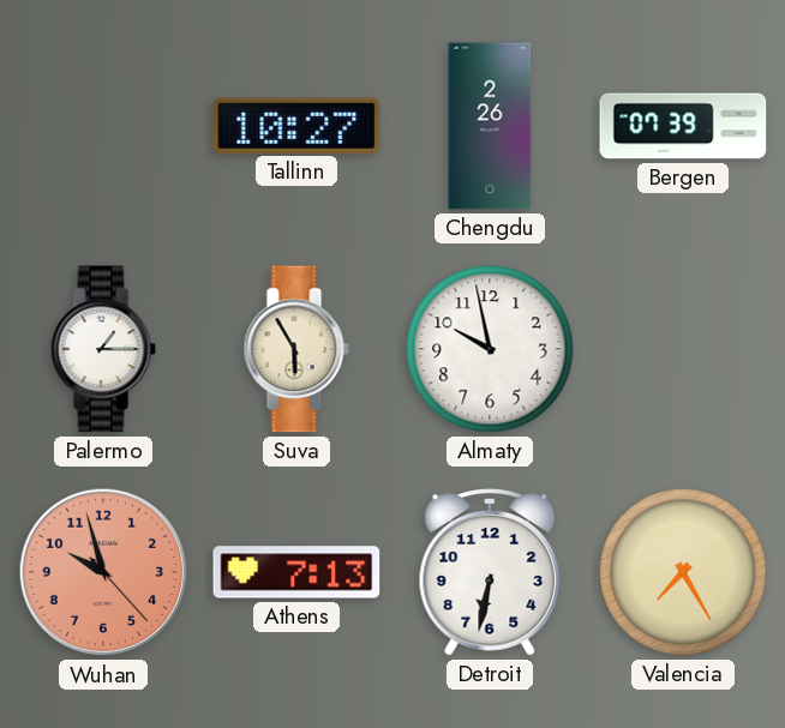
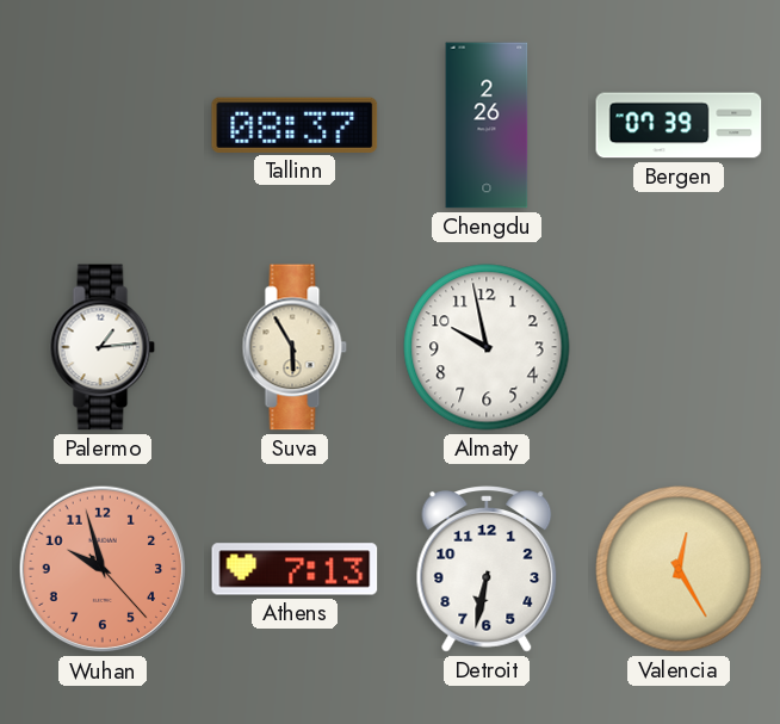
Tallinn: 10:27 -> 08:37 (295, 125)
Palermo: 1:15 -> 1:14 (103, 347)
Valencia: 7:25 -> 12:25 (679, 569)
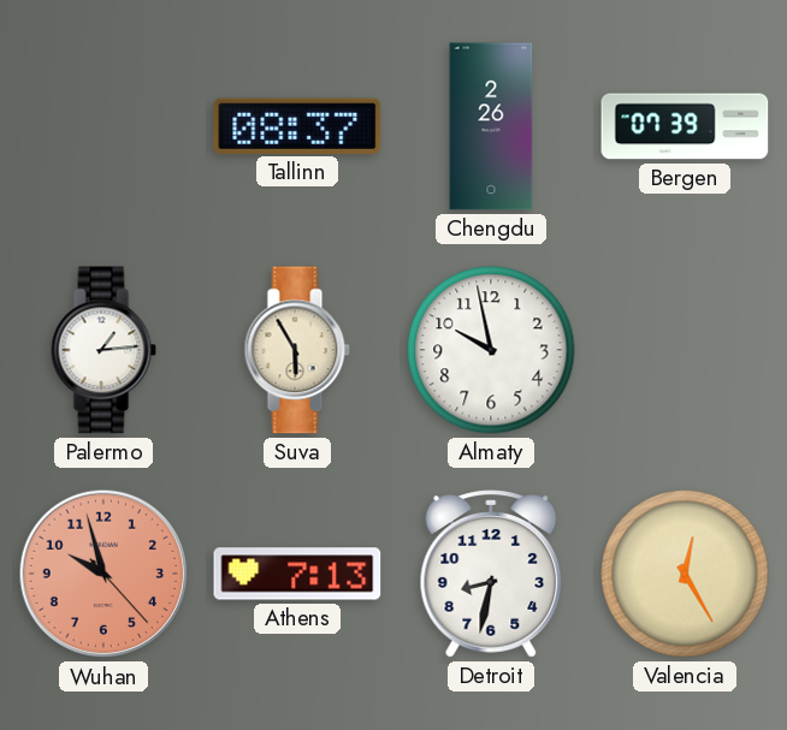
Detroit: 6:32 -> 8:32 (491, 574)
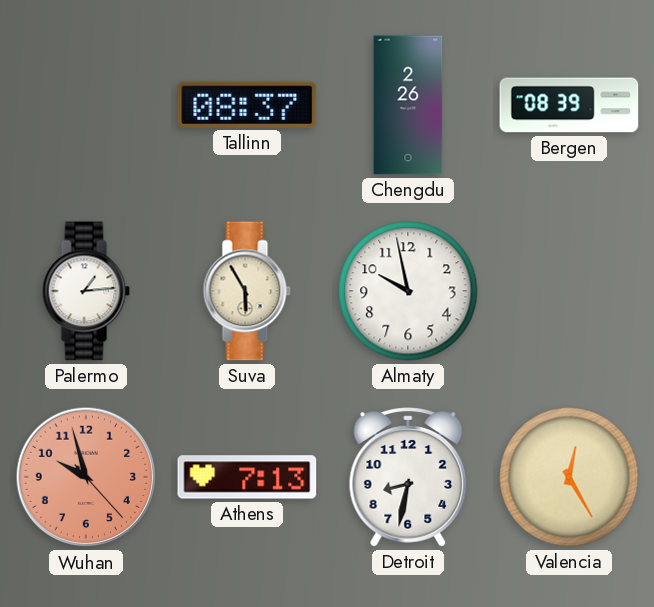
Bergen: 07:39 -> 08:39 (569, 105)
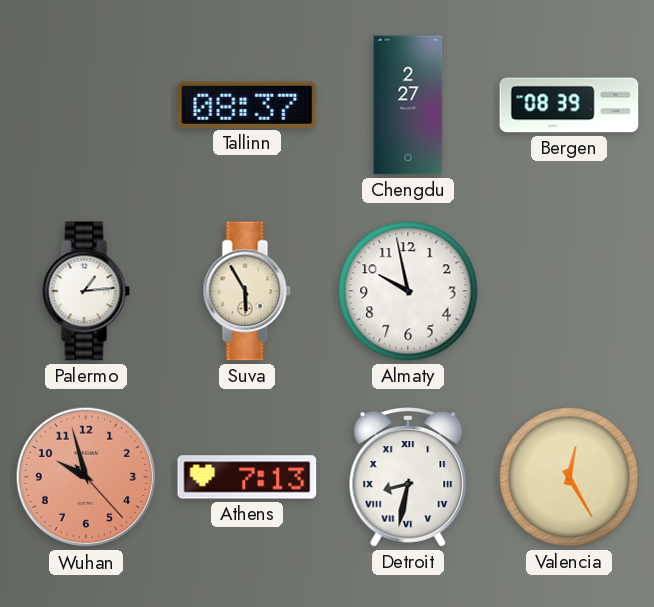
Chengdu: 2:26 -> 2:27 (408, 105)
Detroit numerals: Arabic -> Roman (408, 477)
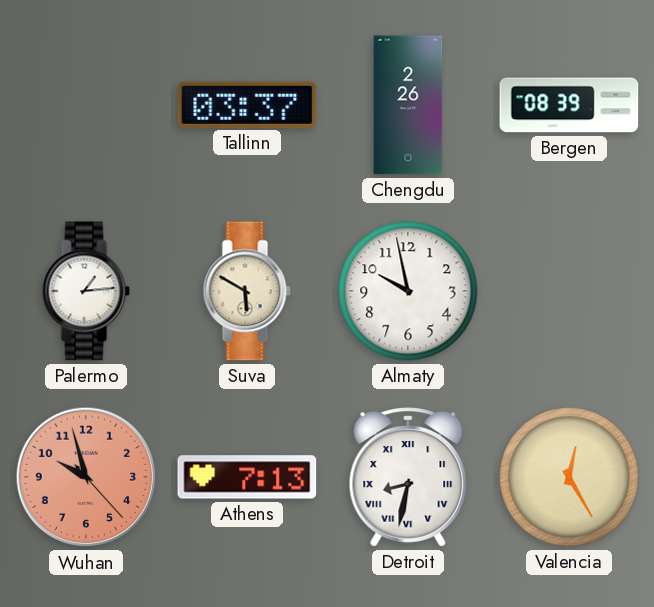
Tallinn: 08:37 -> 03:37 (247, 105)
Chengdu: 2:27 -> 2:26 (408, 105)
Suva: 5:55 -> 5:50 (247, 291)
